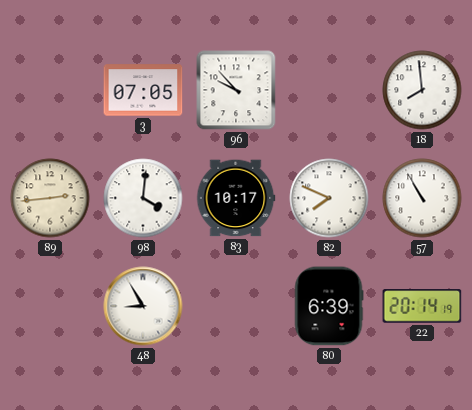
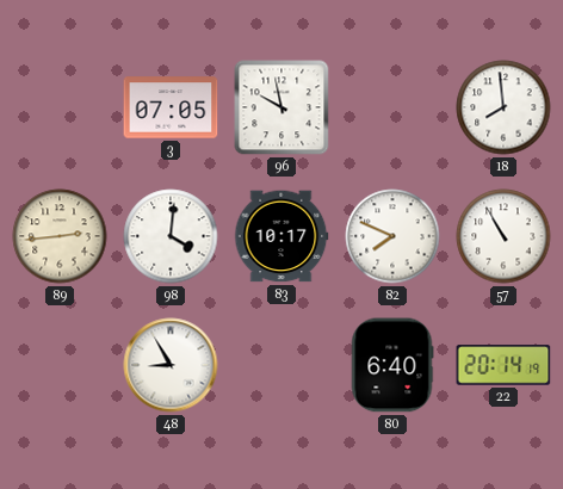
96: 9:53 -> 9:58 (281, 107)
80: 6:39 -> 6:40 (392, 365)
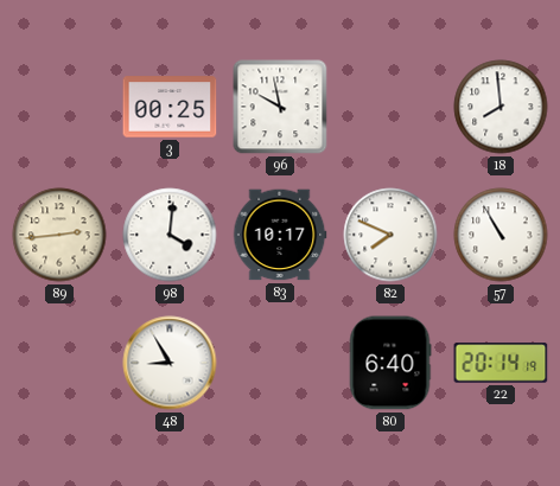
3: 07:05 -> 00:25 (170, 107)
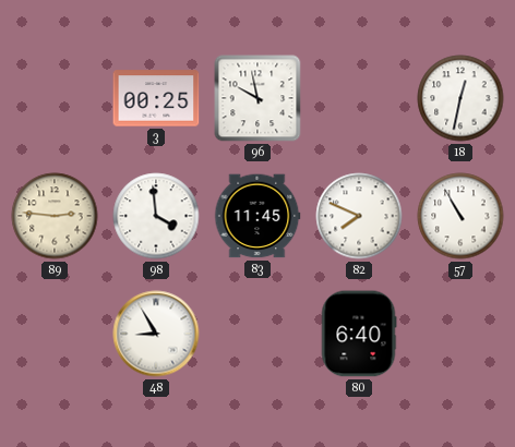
18: 7:59 -> 12:32 (460, 98)
89: 2:44 -> 2:46 (55, 216)
98: 4:01 -> 3:59 (156, 216)
83: 10:17 -> 11:45 (257, 216)
22: 20:14 -> none (501, 363)
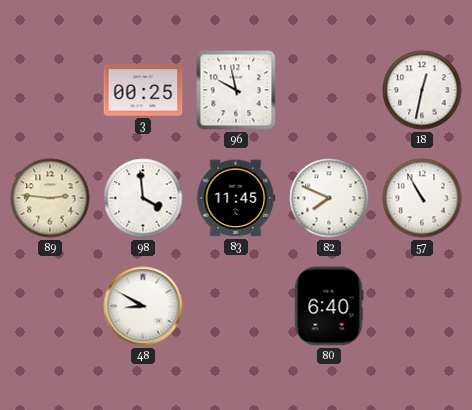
48: 8:55 -> 8:50 (143, 306)
